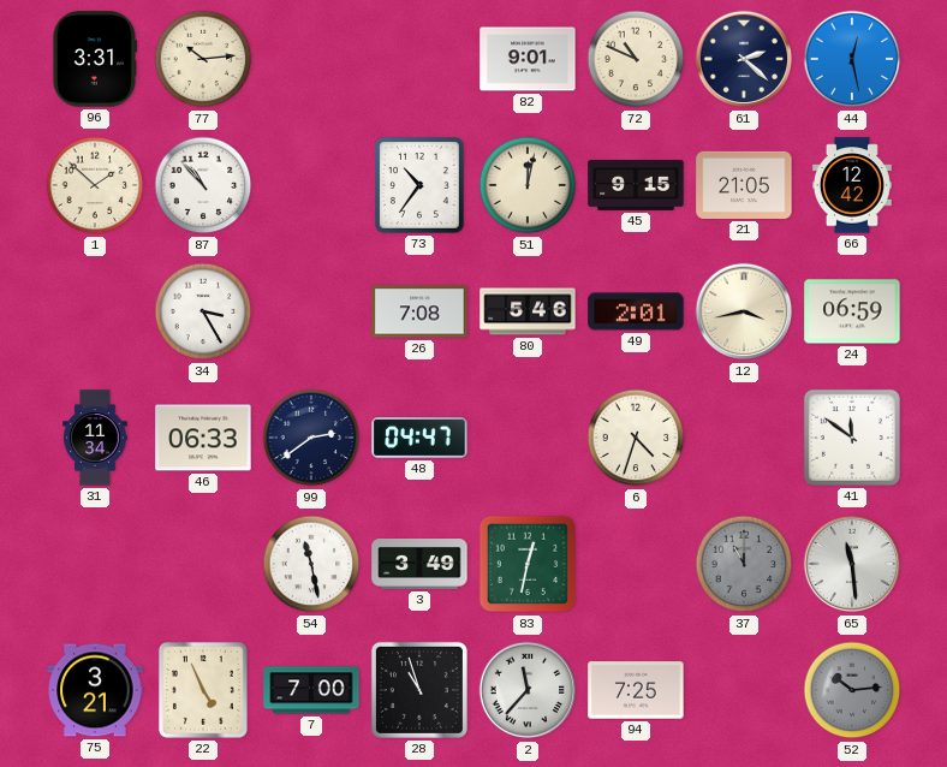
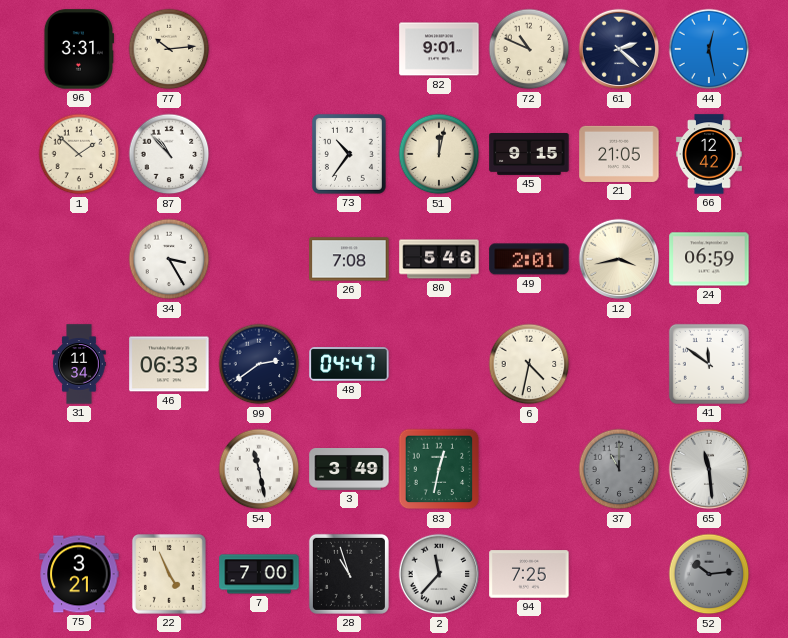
6: 4:33 -> 4:32 (529, 364)
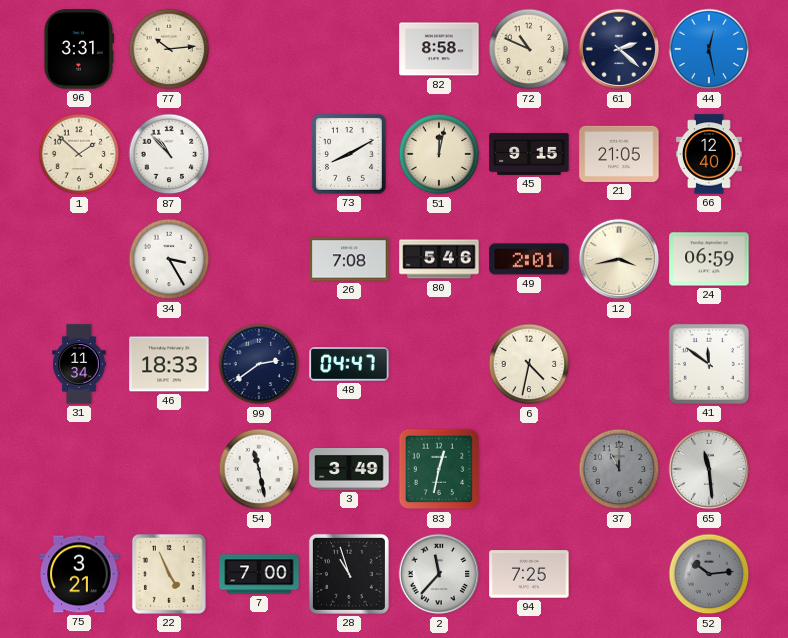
82: 9:01 -> 8:58 (439, 49)
73: 10:36 -> 8:10 (349, 154)
66: 12:42 -> 12:40 (709, 154)
46: 06:33 -> 18:33 (169, 364)
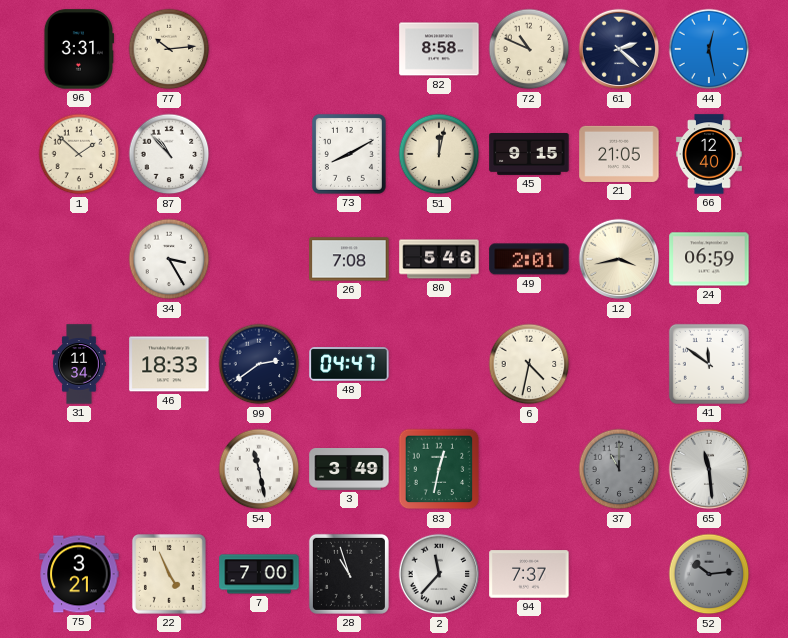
94: 7:25 -> 7:37 (529, 574)
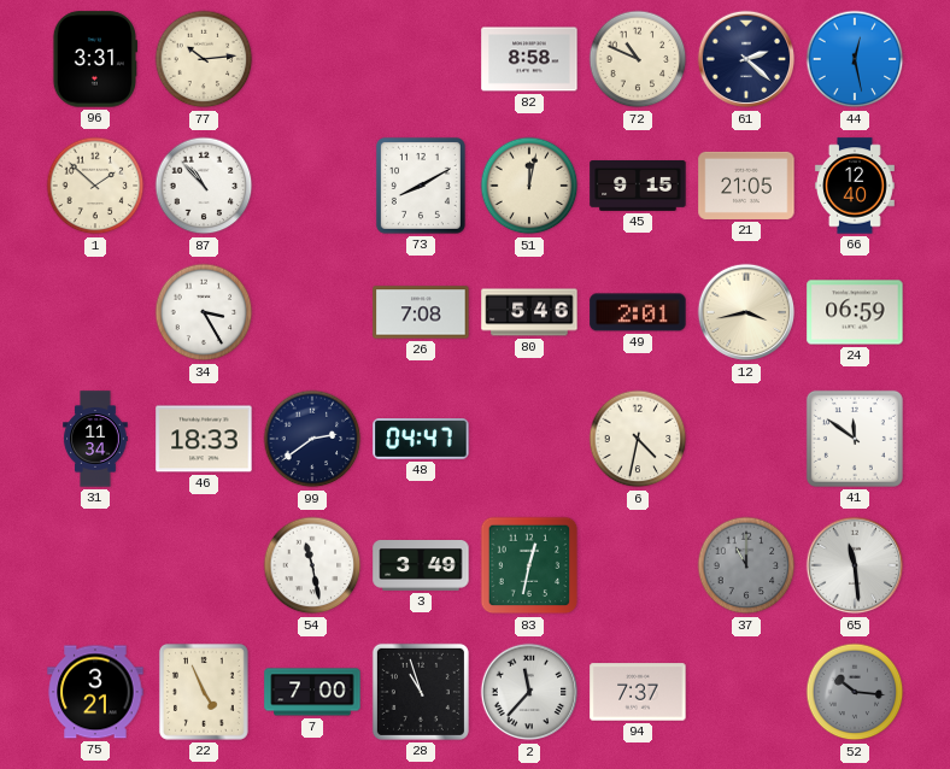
52: 10:14 -> 10:16 (855, 692)
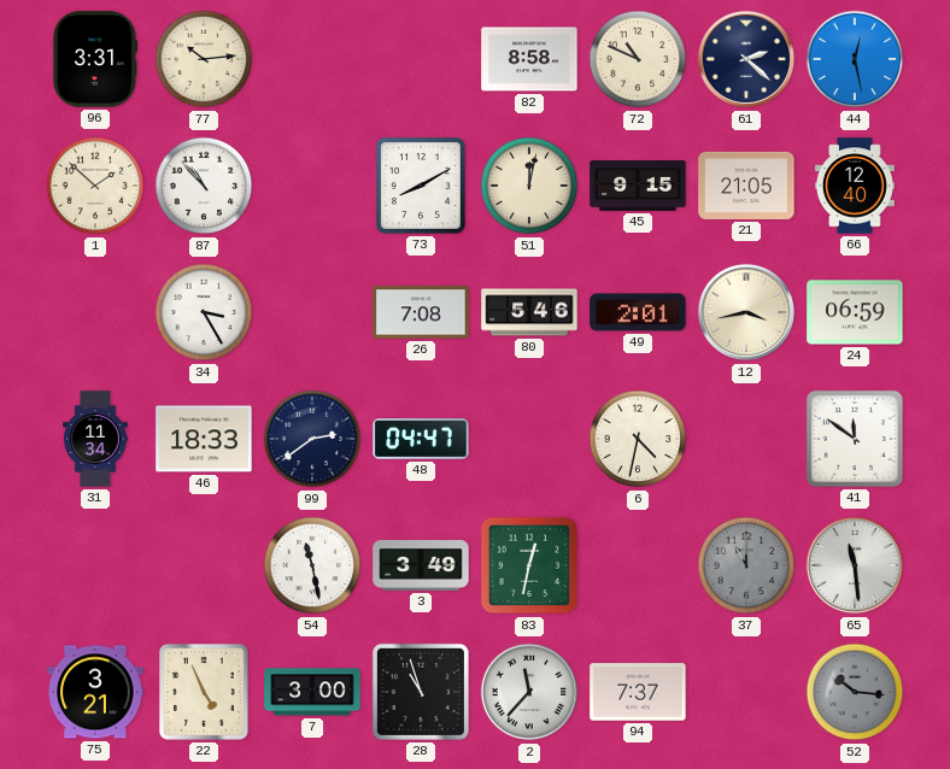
7: 7:00 -> 3:00 (312, 692)
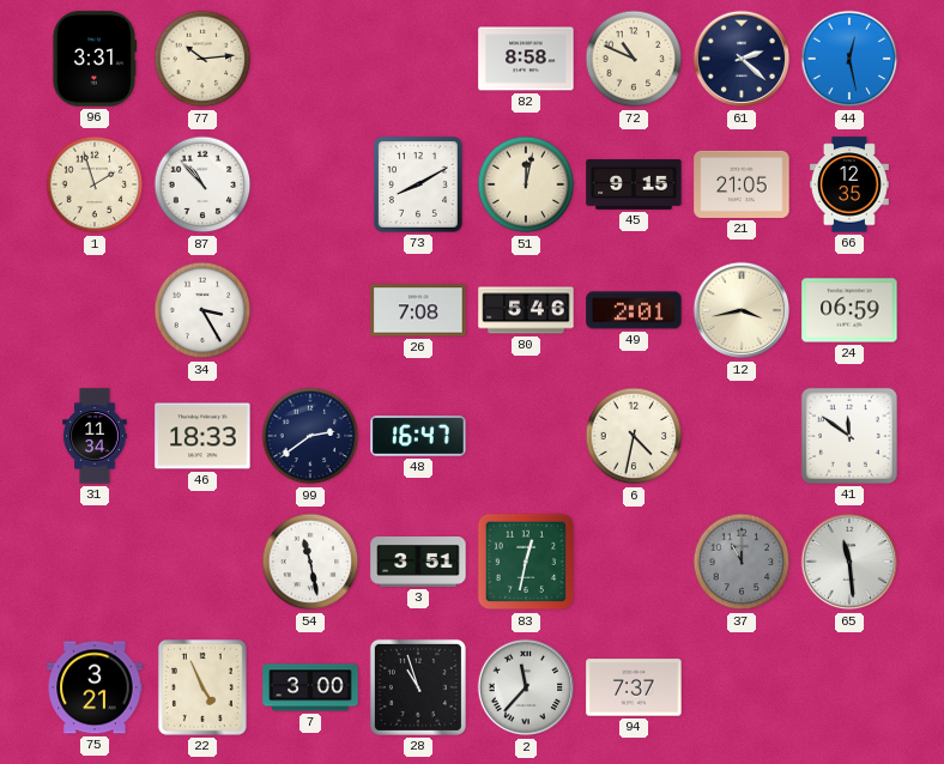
1: 1:52 -> 1:57 (95, 184)
66: 12:40 -> 12:35 (849, 184)
48: 04:47 -> 16:47 (418, 437)
3: 3:49 -> 3:51 (418, 563)
52: 10:16 -> none (855, 692)
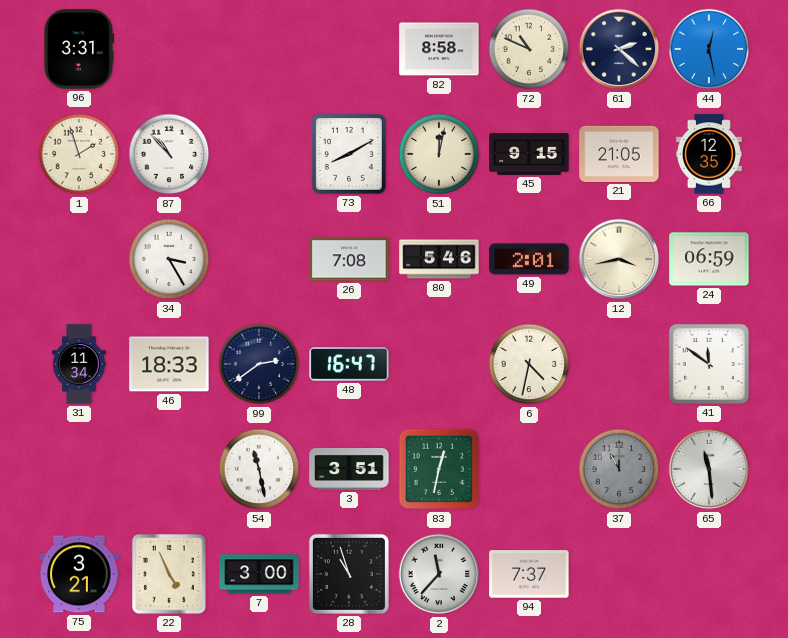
77: 10:14 -> none (202, 59)
